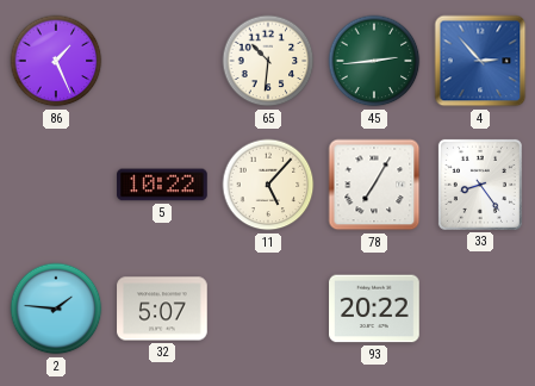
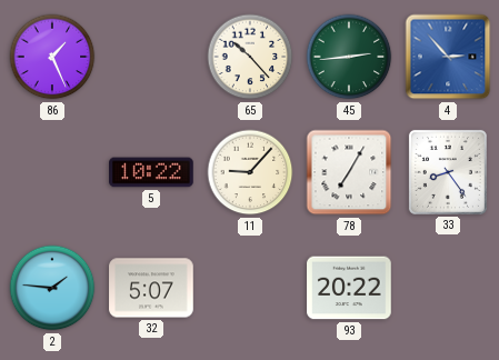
65: 10:31 -> 10:23 (250, 57)
11: 5:07 -> 9:07 (250, 172)
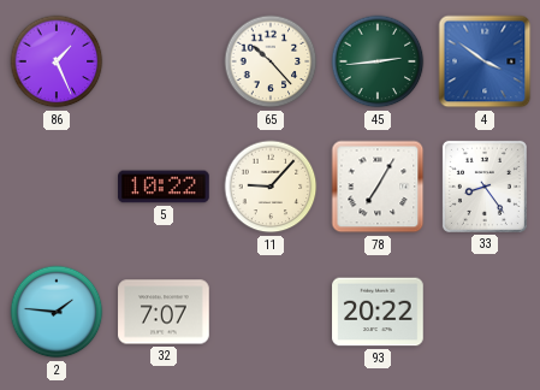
4: 2:53 -> 3:51 (485, 61)
32: 5:07 -> 7:07 (164, 312)
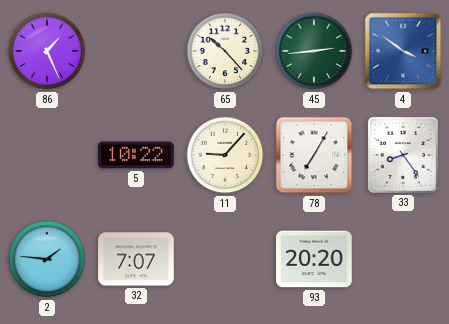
93: 20:22 -> 20:20 (314, 259)
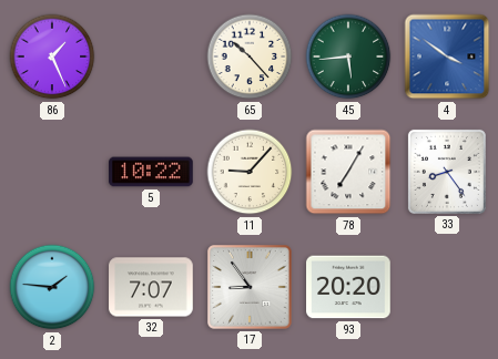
45: 2:44 -> 5:44 (348, 57)
17: none -> 8:54 (251, 288)
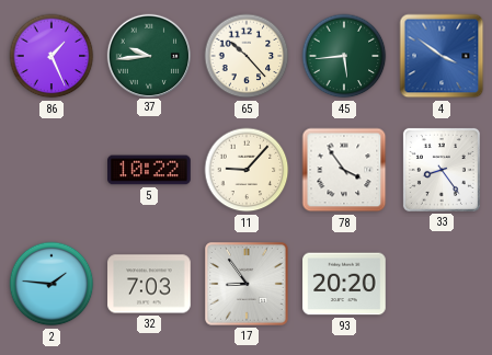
37: none -> 9:44 (148, 55)
78: 7:05 -> 3:54 (344, 170)
32: 7:07 -> 7:03 (149, 284)
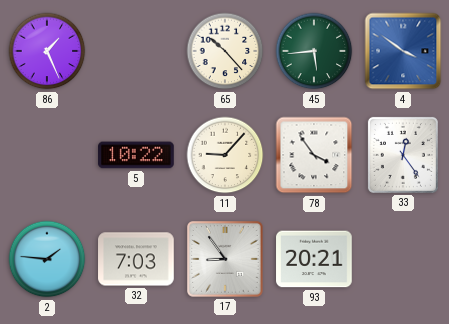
37: 9:44 -> none (148, 55)
33: 8:24 -> 12:24 (403, 155)
93: 20:20 -> 20:21 (314, 259)
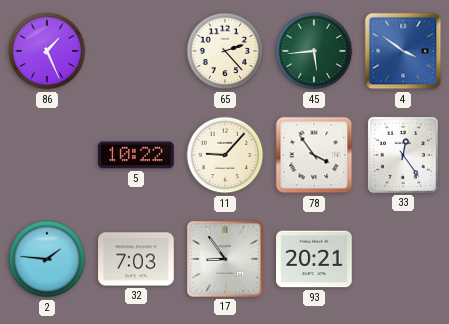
65: 10:23 -> 2:23 (225, 51)
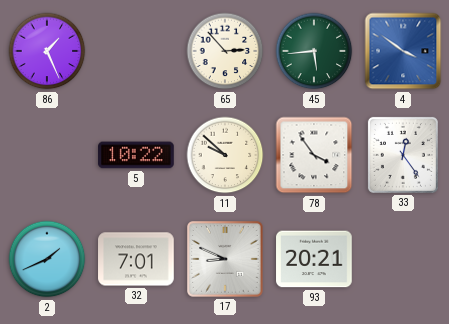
65: 2:23 -> 2:53 (225, 51)
11: 9:07 -> 9:52 (225, 155)
2: 1:46 -> 1:41 (47, 259)
32: 7:03 -> 7:01 (136, 259)
17: 8:54 -> 8:49 (226, 260)
